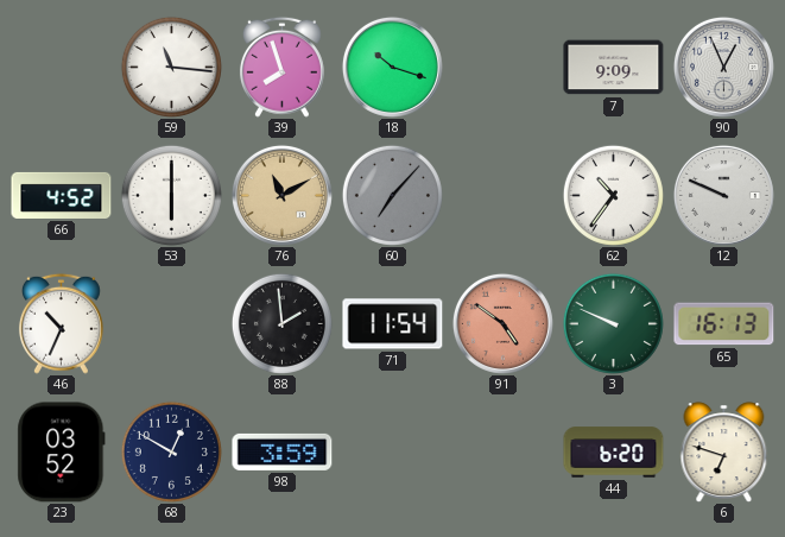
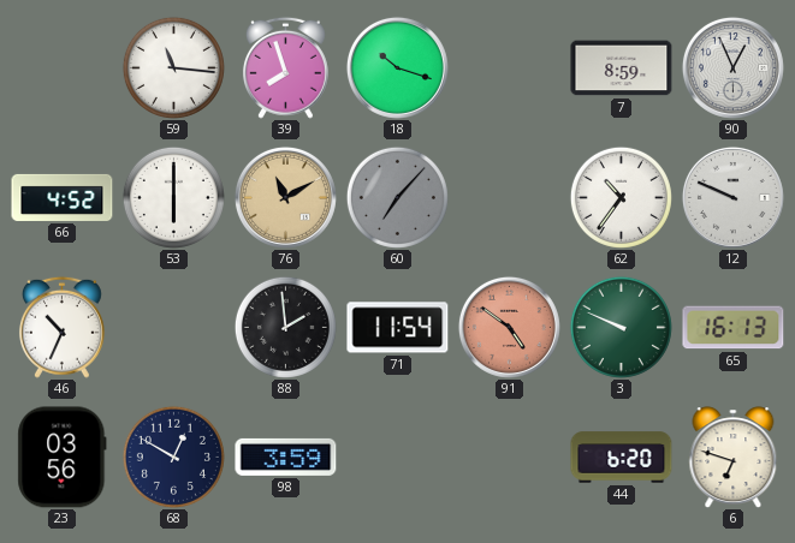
7: 9:09 -> 8:59 (622, 68)
23: 03:52 -> 03:56 (63, 458)
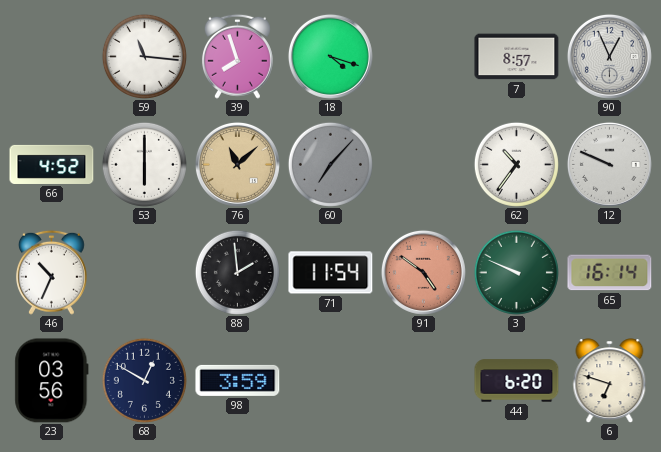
18: 10:18 -> 4:18 (330, 56)
7: 8:59 -> 8:57 (517, 57)
76: 11:10 -> 11:08 (237, 164)
65: 16:13 -> 16:14 (610, 273)
